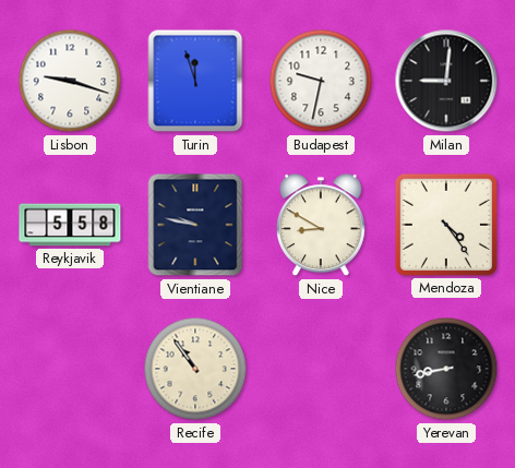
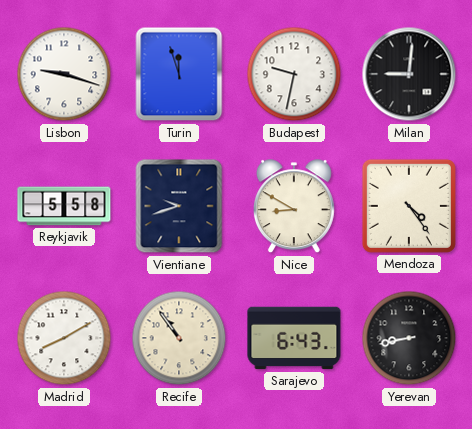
Vientiane: 9:47 -> 9:42 (179, 206)
Madrid: none -> 8:10 (64, 338)
Sarajevo: none -> 6:43 (294, 338)
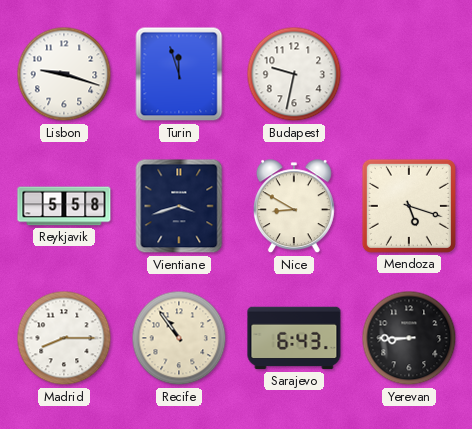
Milan: 9:01 -> none (409, 74)
Vientiane: 9:42 -> 3:42 (179, 206)
Mendoza: 4:24 -> 5:18 (409, 206)
Madrid: 8:10 -> 8:15 (64, 338)
Yerevan: 8:43 -> 8:45 (409, 338)
